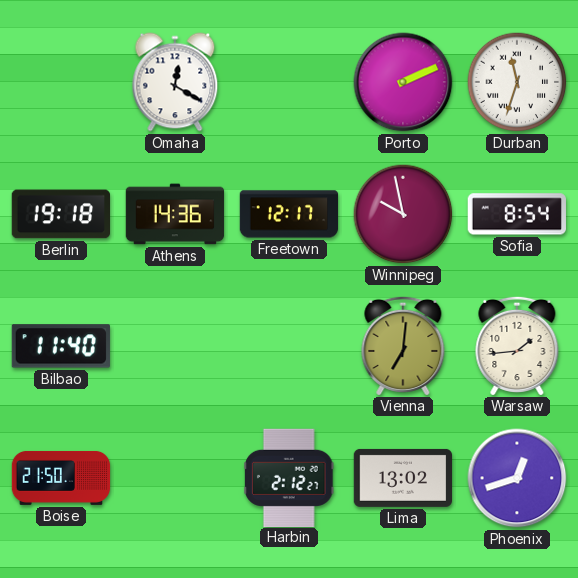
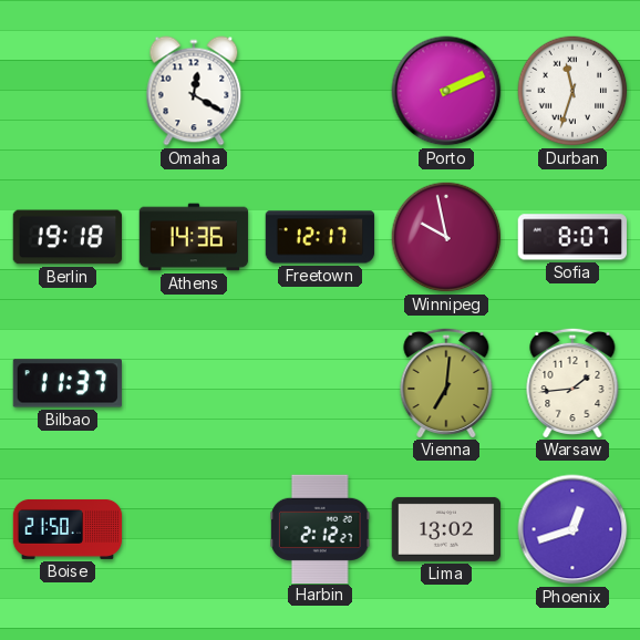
Sofia: 8:54 -> 8:07 (572, 237)
Bilbao: 11:40 -> 11:37 (66, 383)
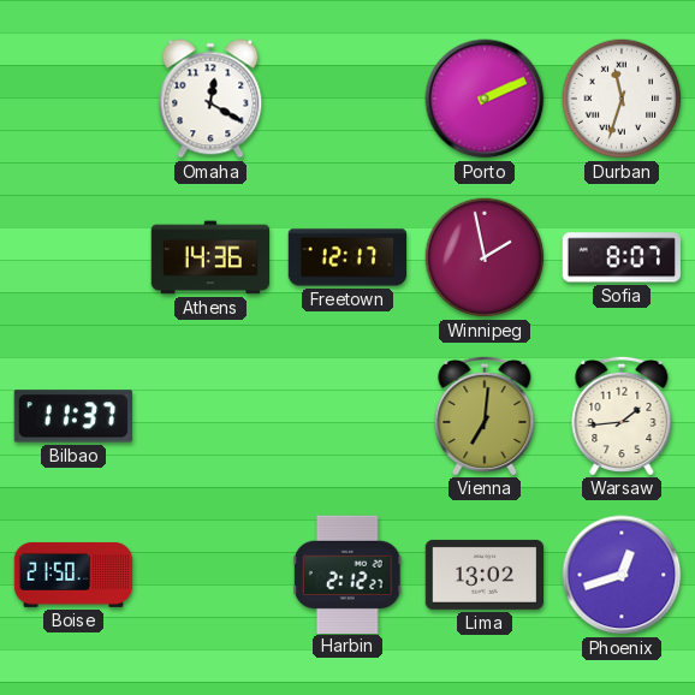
Berlin: 19:18 -> none (66, 237)
Winnipeg: 9:58 -> 1:58 (485, 257)
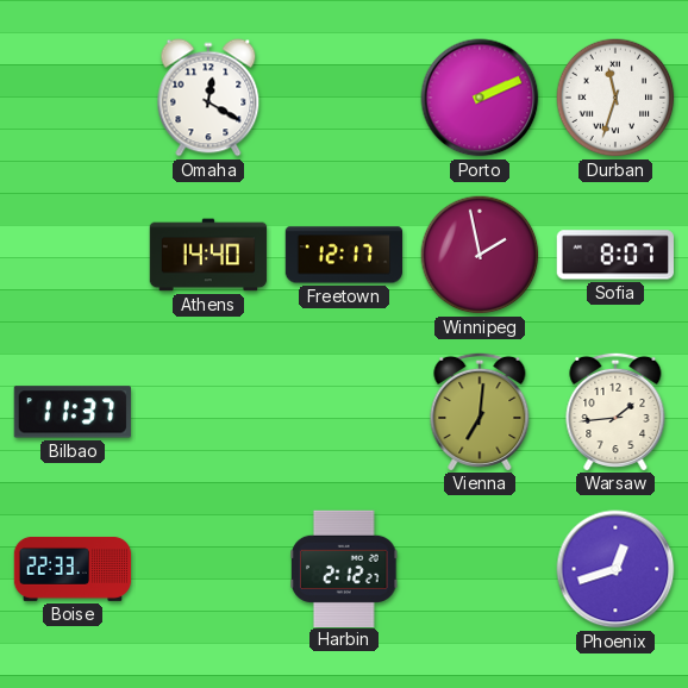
Athens: 14:36 -> 14:40 (208, 255)
Boise: 21:50 -> 22:33 (73, 569)
Lima: 13:02 -> none (485, 575)
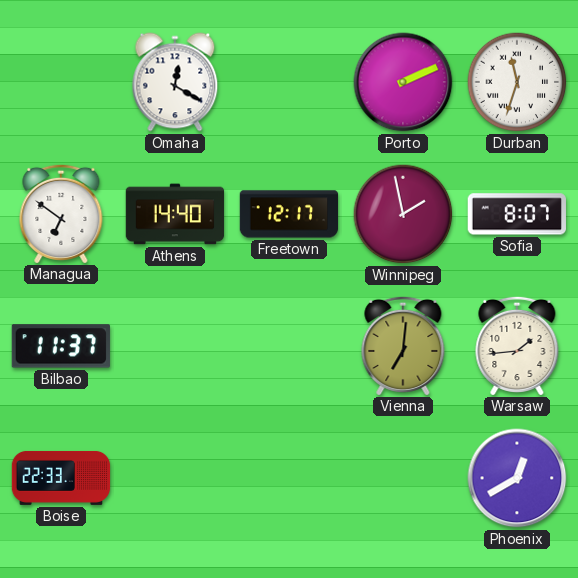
Managua: none -> 6:51 (61, 213)
Harbin: 2:12 -> none (345, 568)
Phoenix: 12:42 -> 12:40 (517, 478)
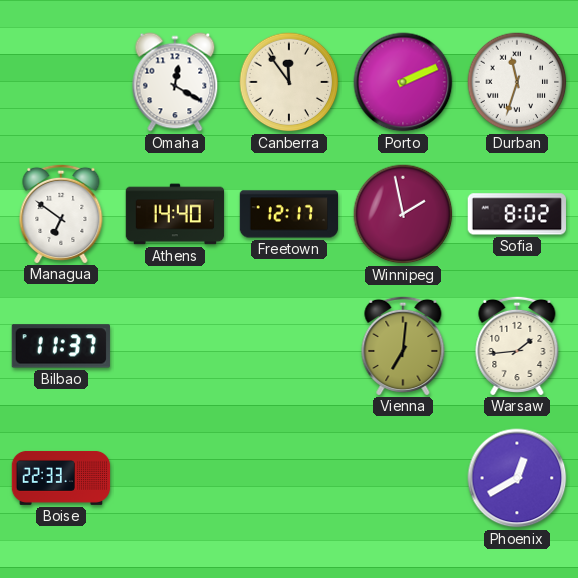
Canberra: none -> 11:54 (289, 82)
Sofia: 8:07 -> 8:02 (517, 214)
